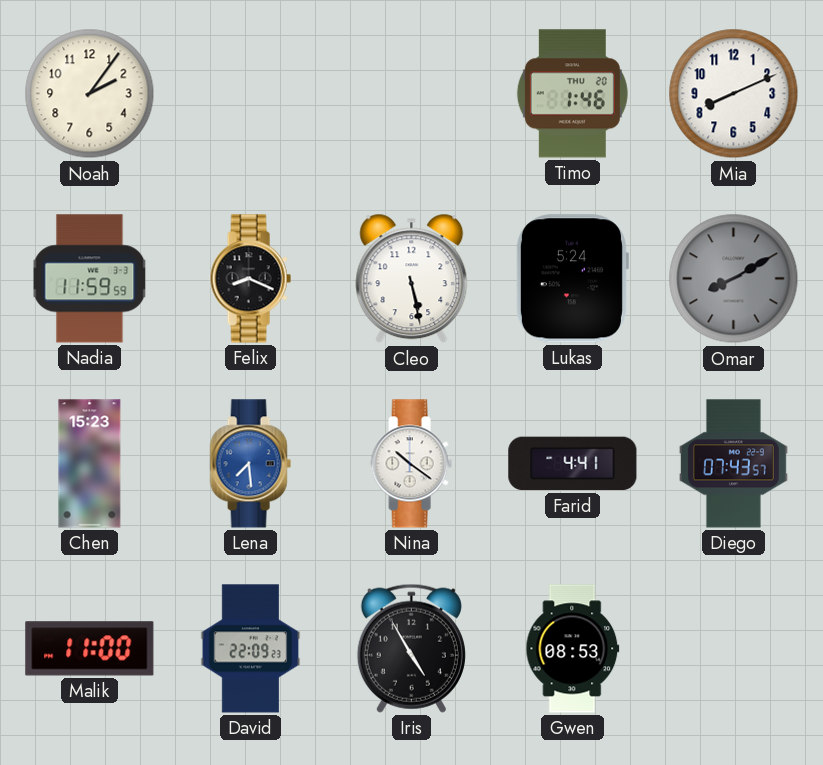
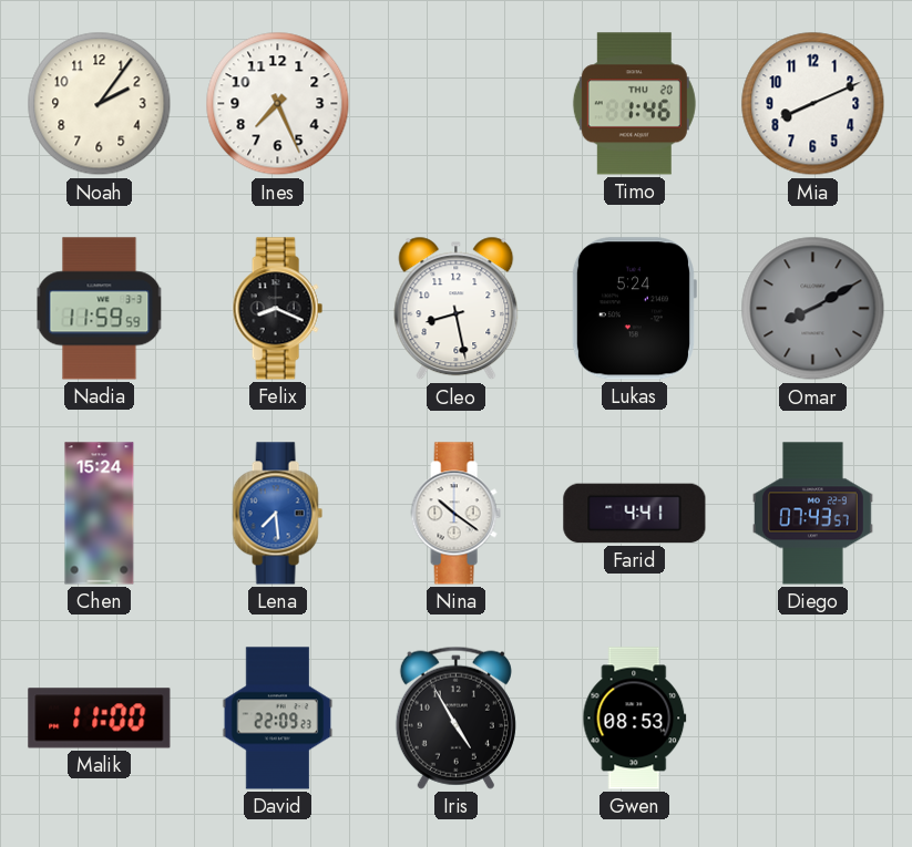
Ines: none -> 7:26 (278, 104)
Cleo: 5:28 -> 8:28 (457, 309)
Chen: 15:23 -> 15:24 (100, 514)
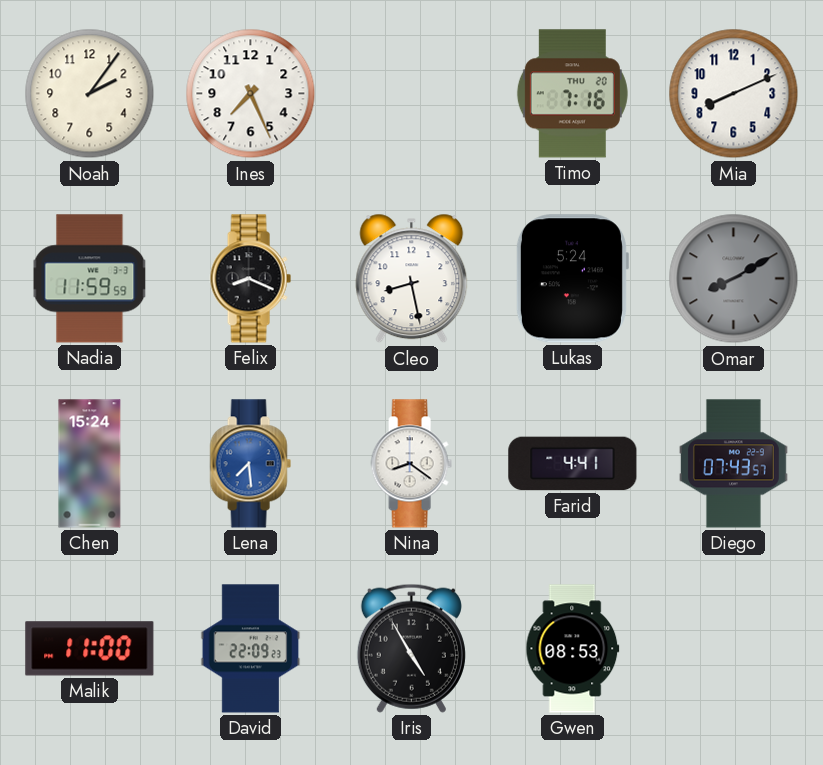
Timo: 1:46 -> 7:16 (572, 94)
Nina: 10:21 -> 8:21 (411, 464)
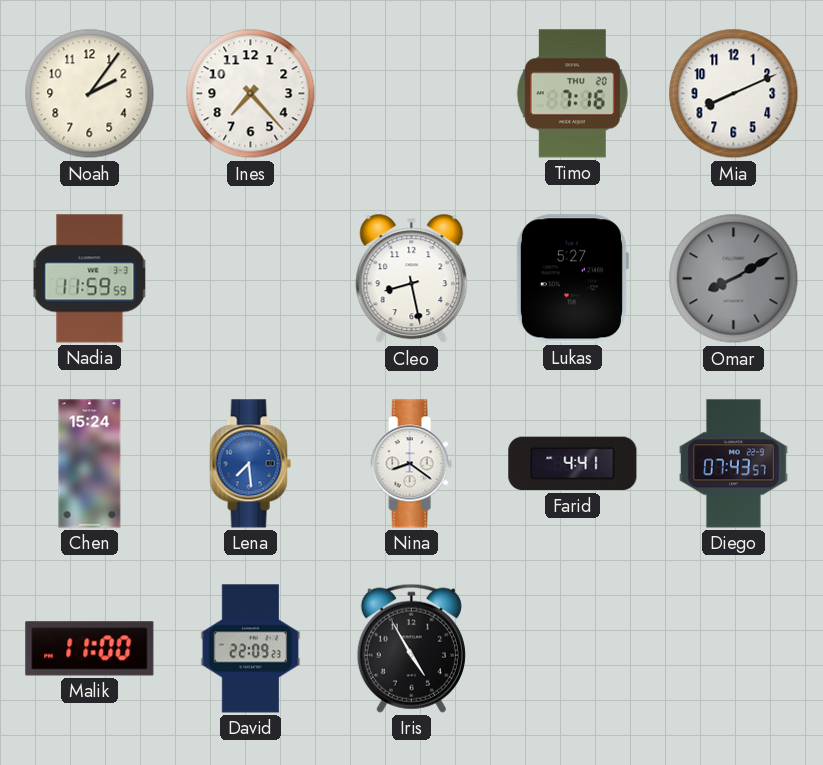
Ines: 7:26 -> 7:23 (251, 94)
Felix: 8:19 -> none (250, 279)
Lukas: 5:24 -> 5:27 (572, 279)
Gwen: 08:53 -> none (573, 649)
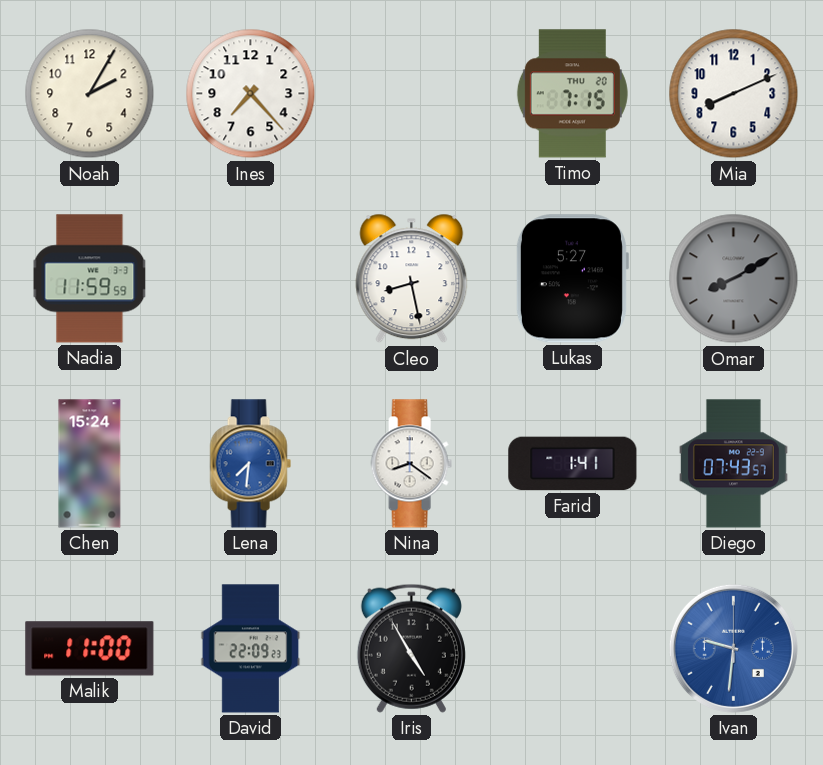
Noah: 2:06 -> 2:05 (90, 94)
Timo: 7:16 -> 7:15 (572, 94)
Lena: 7:29 -> 7:31 (250, 464)
Farid: 4:41 -> 1:41 (573, 464)
Ivan: none -> 9:31 (733, 648)
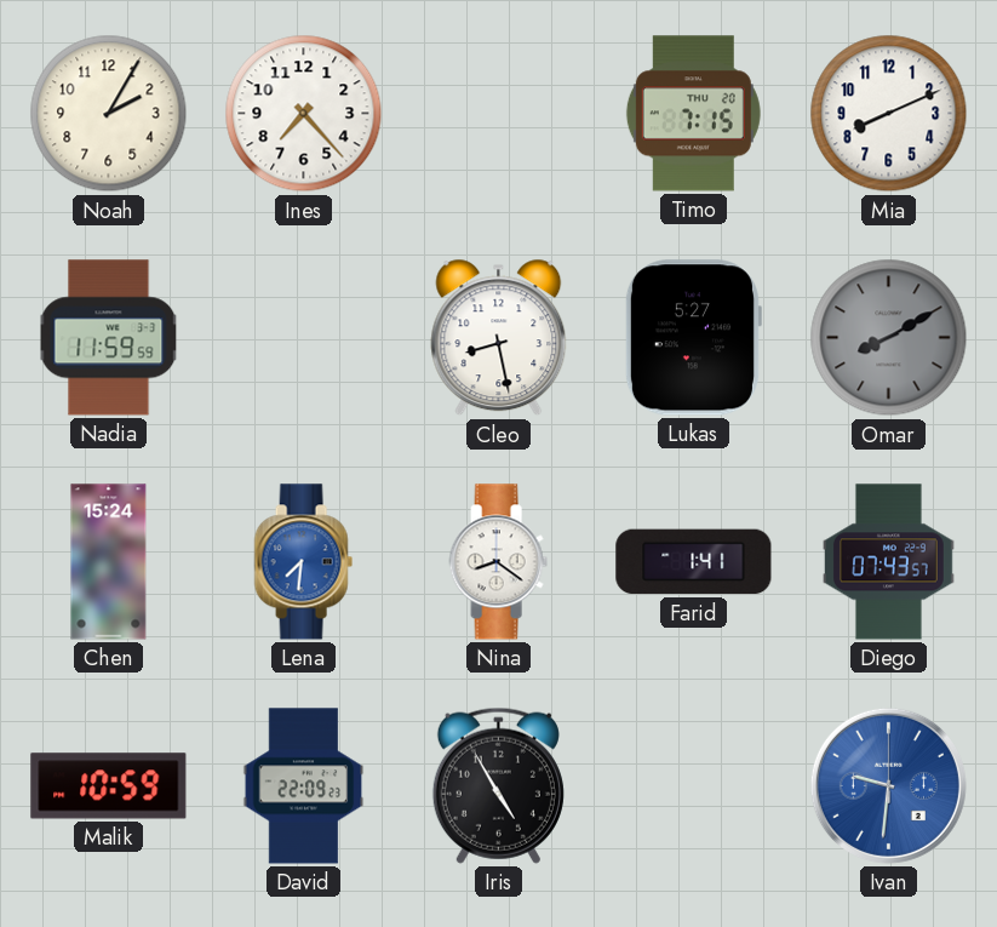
Malik: 11:00 -> 10:59 (109, 786)
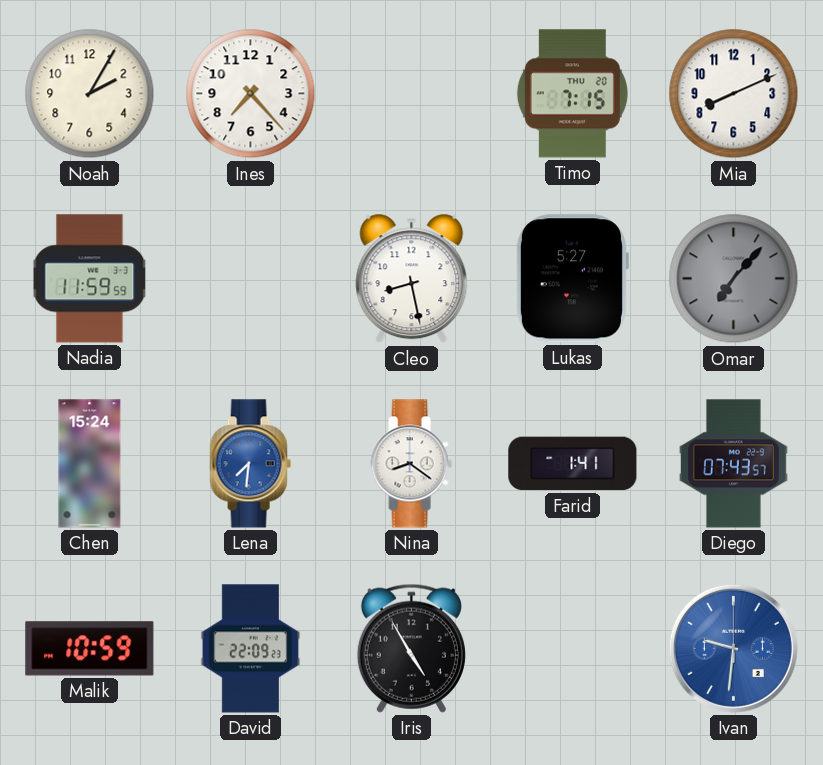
Omar: 8:10 -> 7:07 (734, 279)
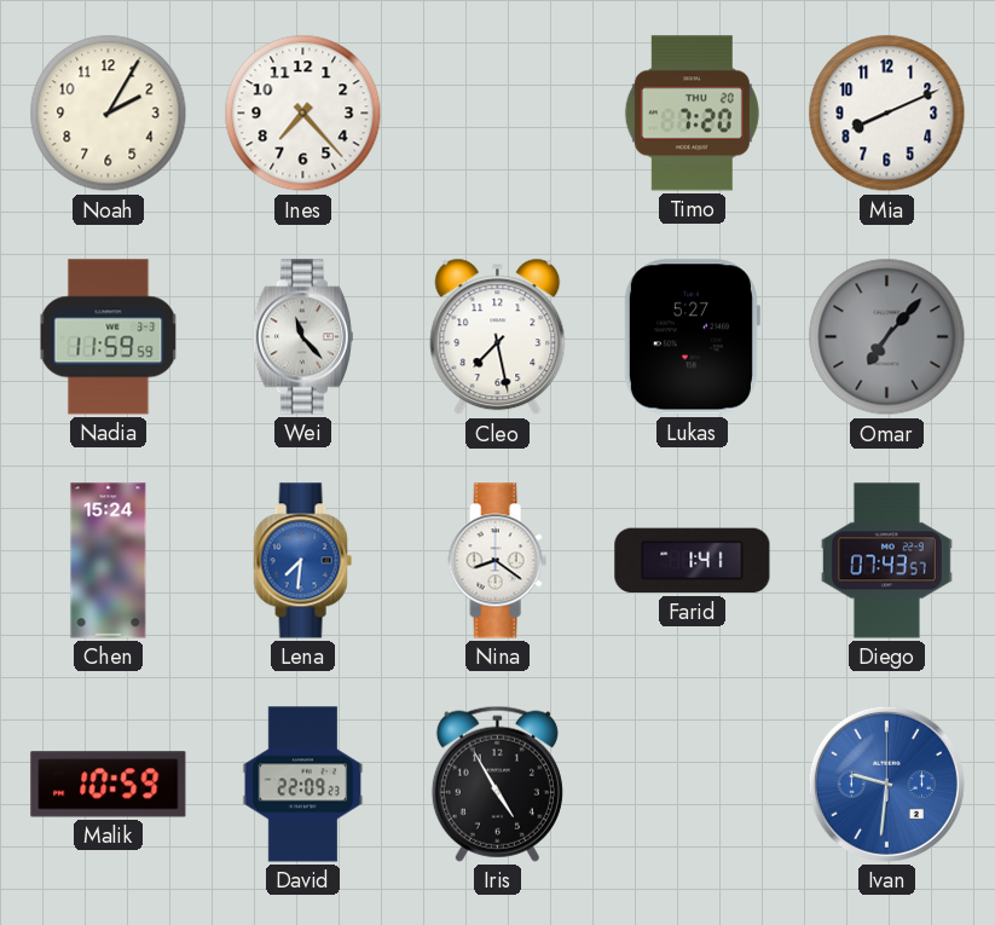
Timo: 7:15 -> 7:20 (692, 114)
Wei: none -> 11:23 (302, 337)
Cleo: 8:28 -> 7:28 (498, 337)
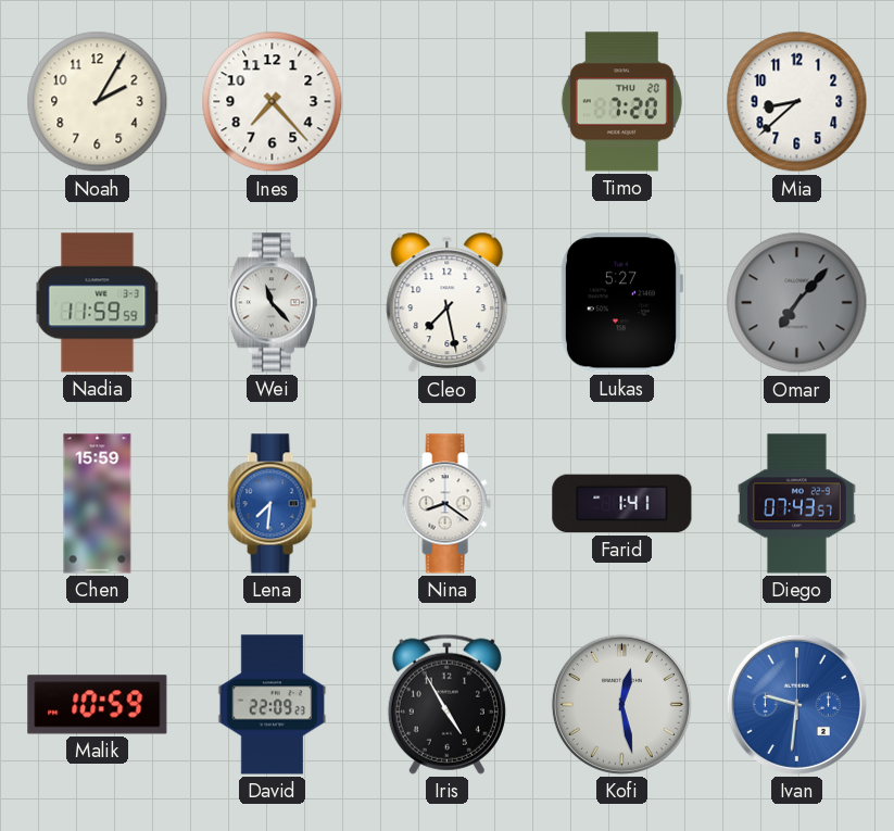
Mia: 8:11 -> 8:38 (797, 102)
Chen: 15:24 -> 15:59 (98, 504)
Kofi: none -> 12:28 (621, 704)
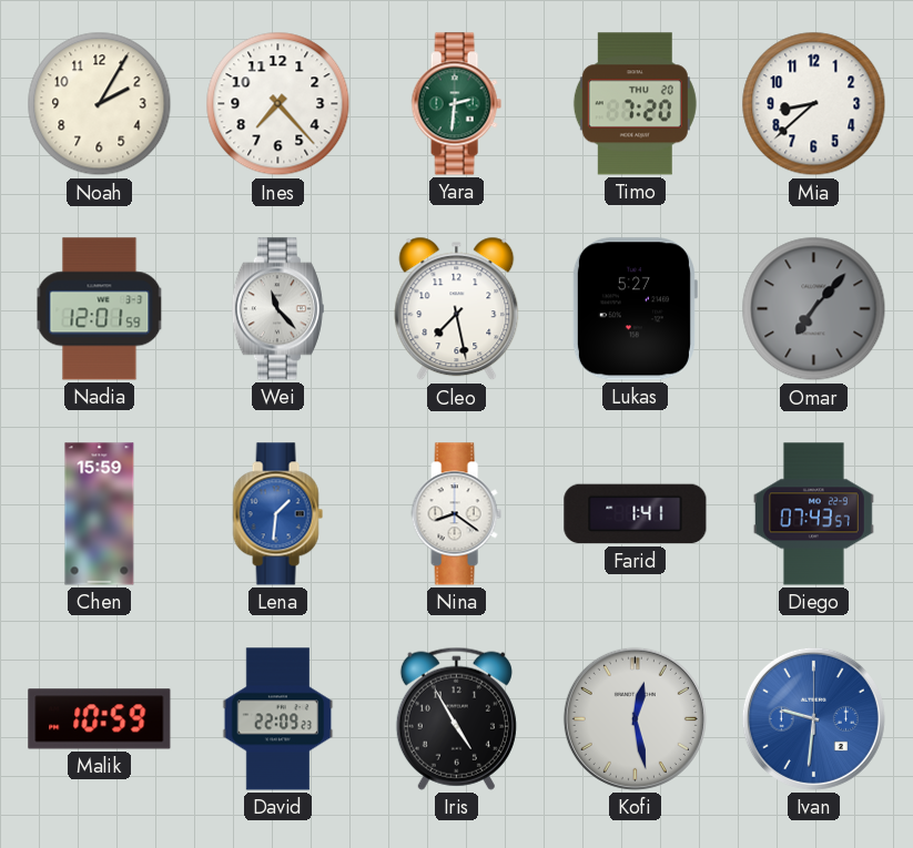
Yara: none -> 2:31 (456, 104)
Nadia: 11:59 -> 12:01 (100, 309)
Lena: 7:31 -> 1:31 (277, 514)
